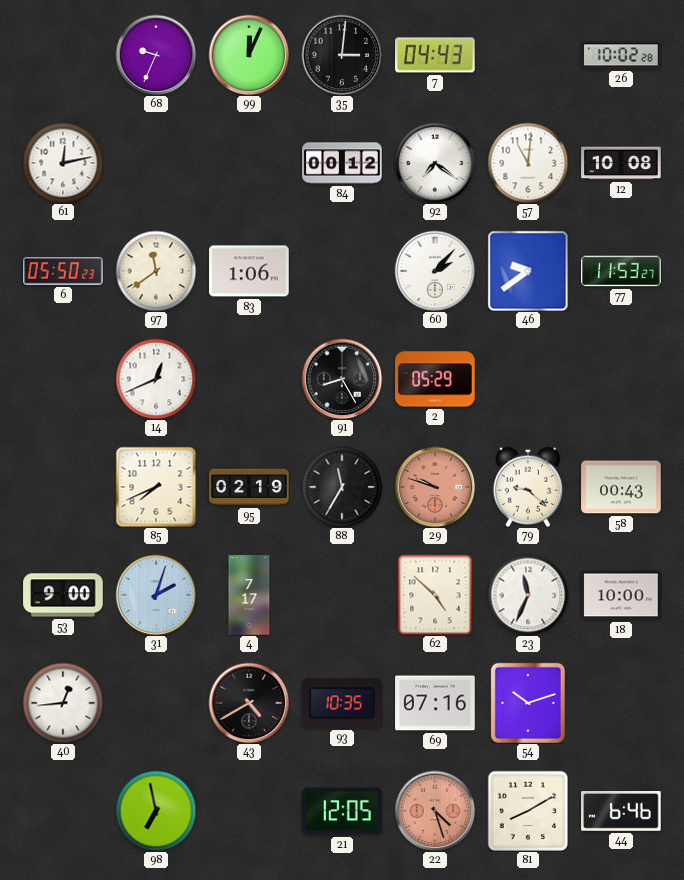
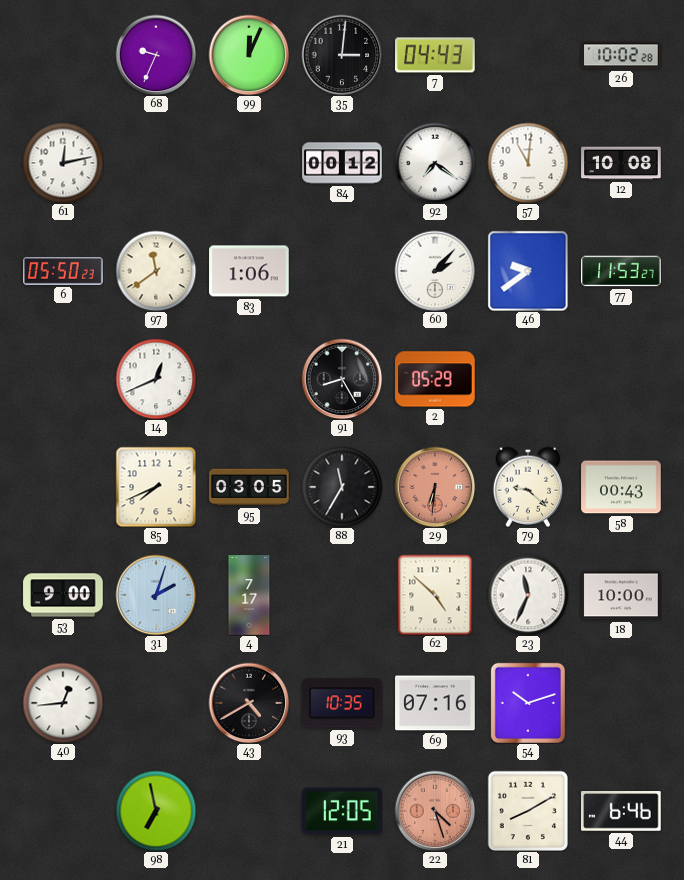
95: 02:19 -> 03:05 (249, 487)
29: 9:48 -> 6:31 (435, 487)
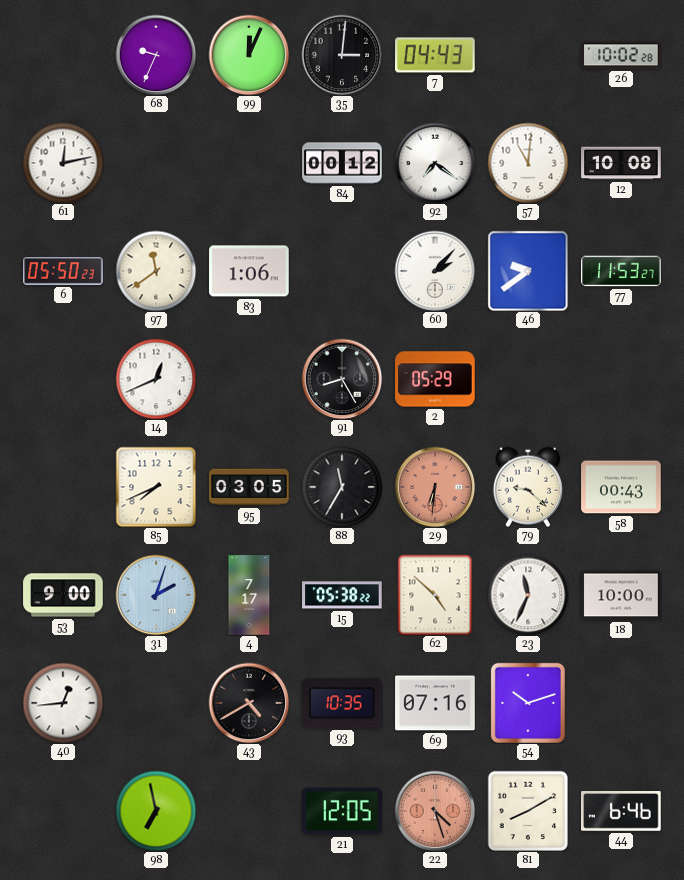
15: none -> 05:38 (342, 595)
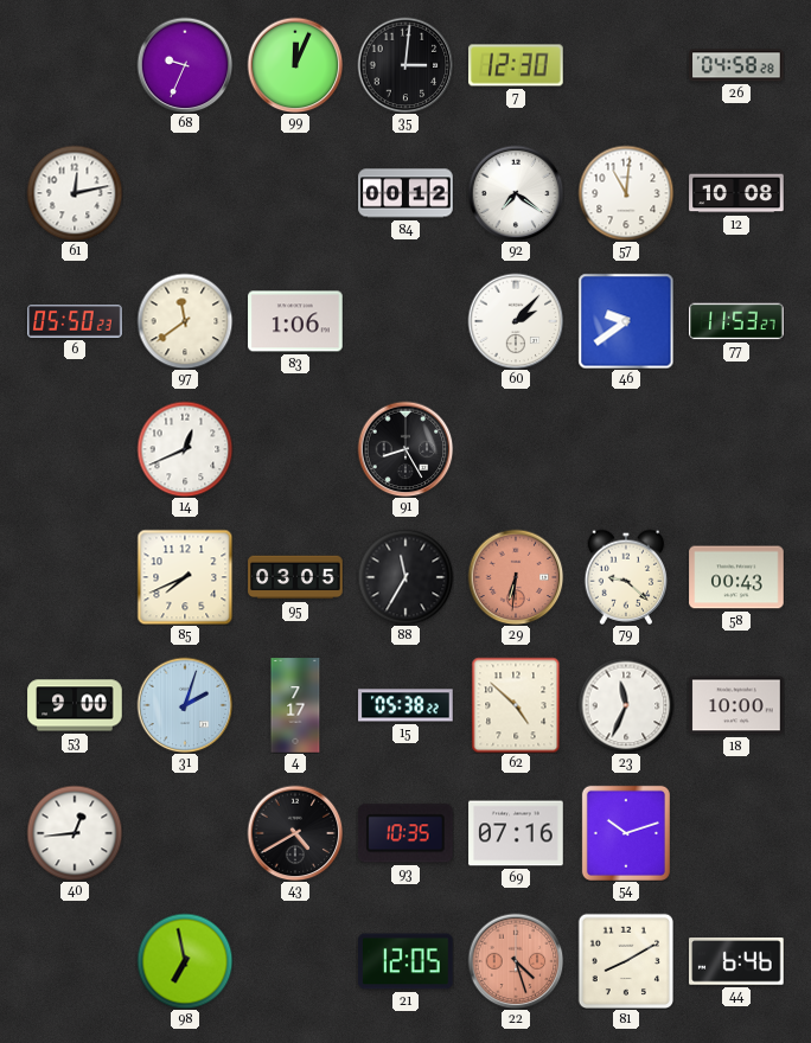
7: 04:43 -> 12:30 (516, 65)
26: 10:02 -> 04:58 (736, 65)
2: 05:29 -> none (435, 379)
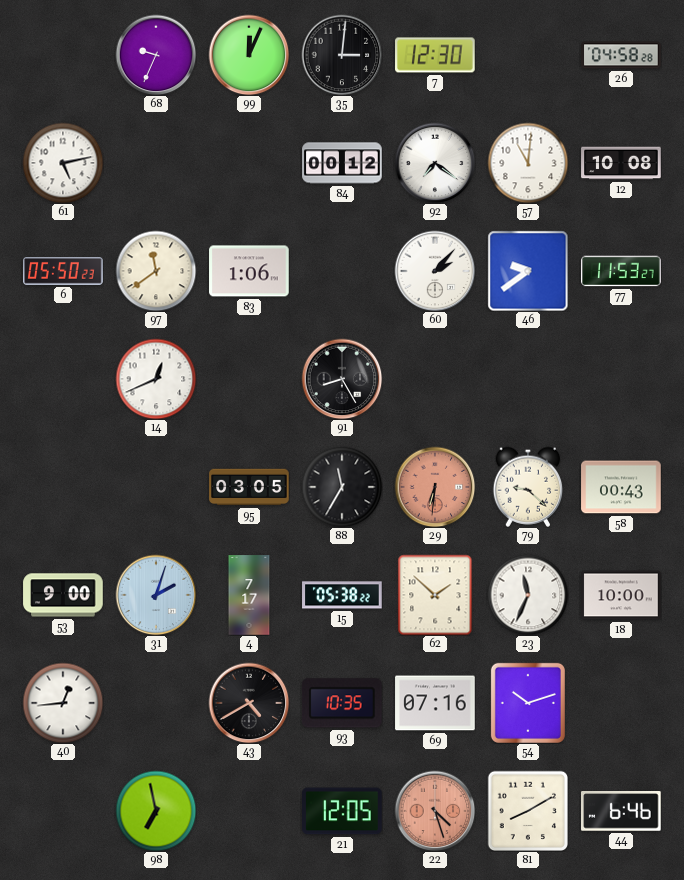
61: 12:13 -> 5:13 (63, 163)
85: 7:41 -> none (185, 577)
62: 4:52 -> 1:52 (435, 595)
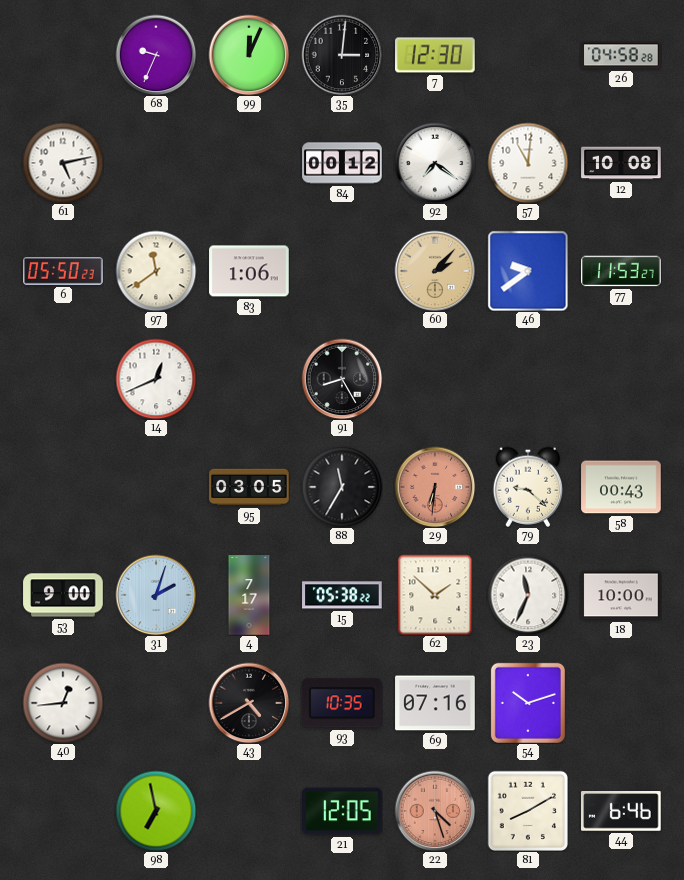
60 dial: white -> champagne (435, 271)
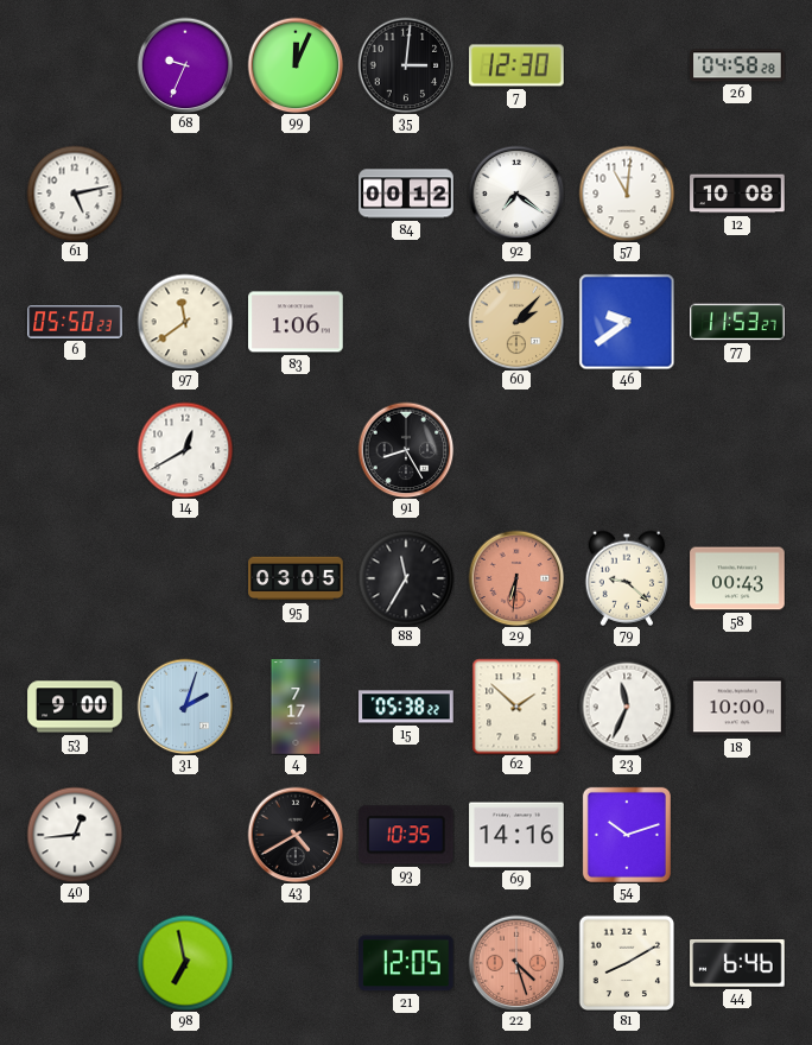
14: 12:41 -> 12:40 (185, 450)
69: 07:16 -> 14:16 (516, 835)
